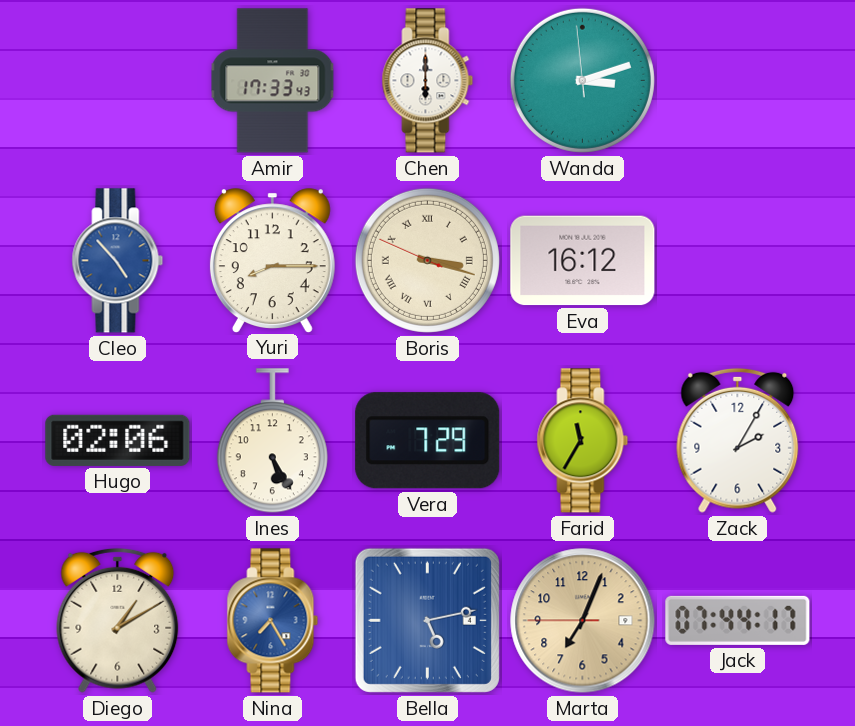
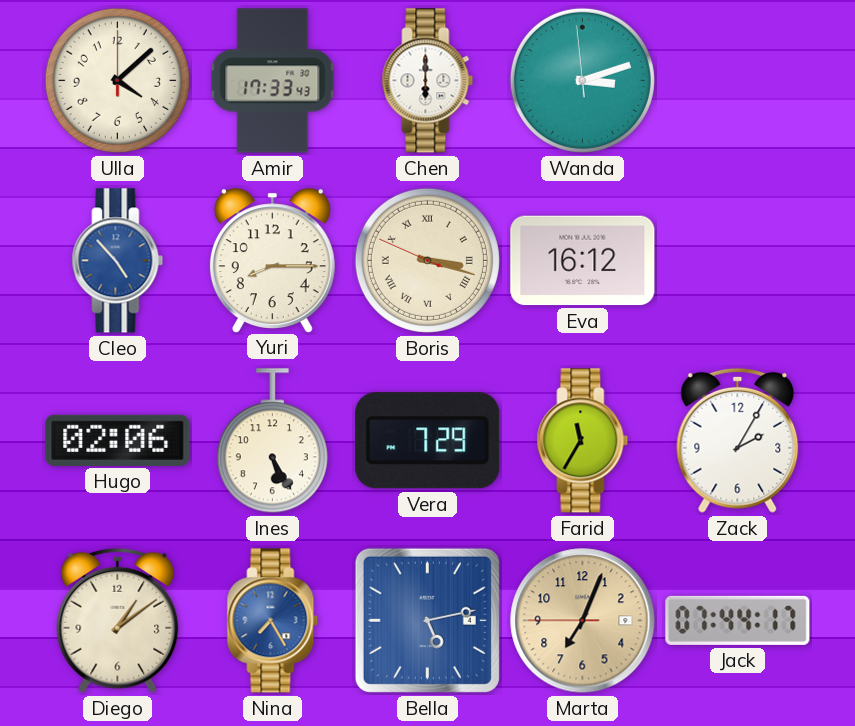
Ulla: none -> 4:08 (117, 80)
Diego: 1:10 -> 1:09 (118, 620)
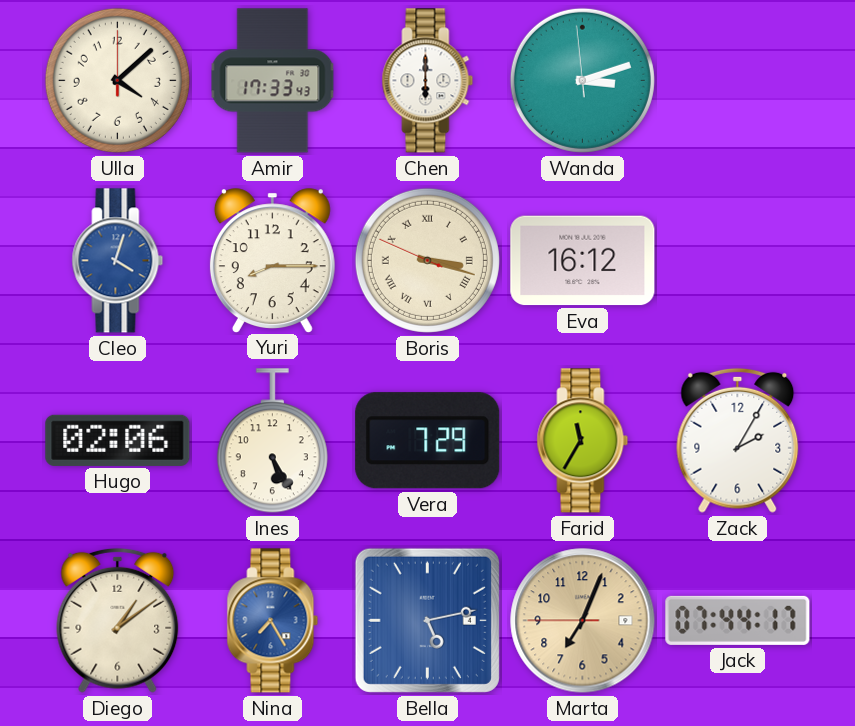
Cleo: 4:53 -> 4:03 (118, 261)
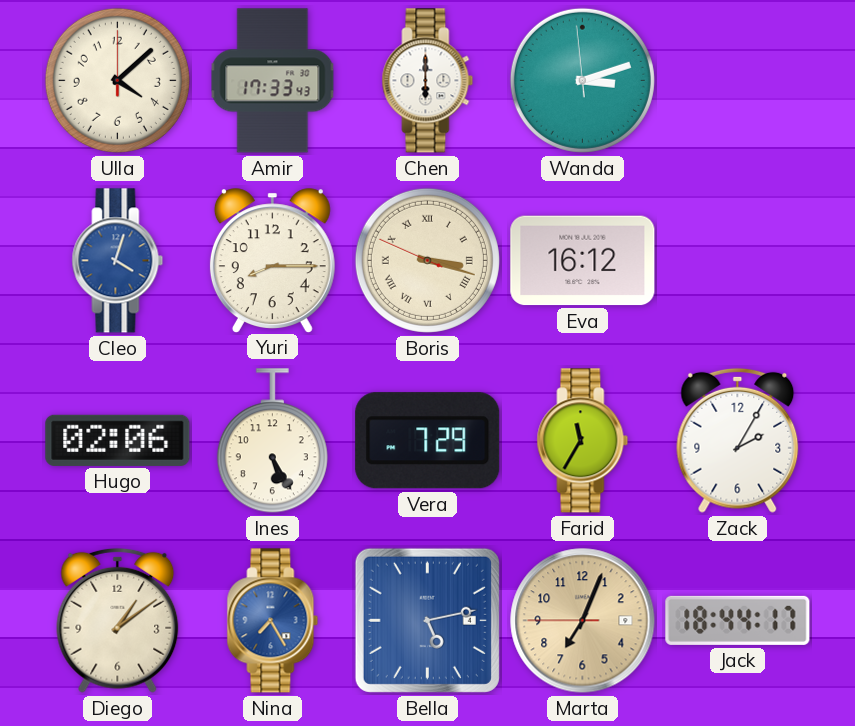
Jack: 07:44 -> 18:44 (738, 620)
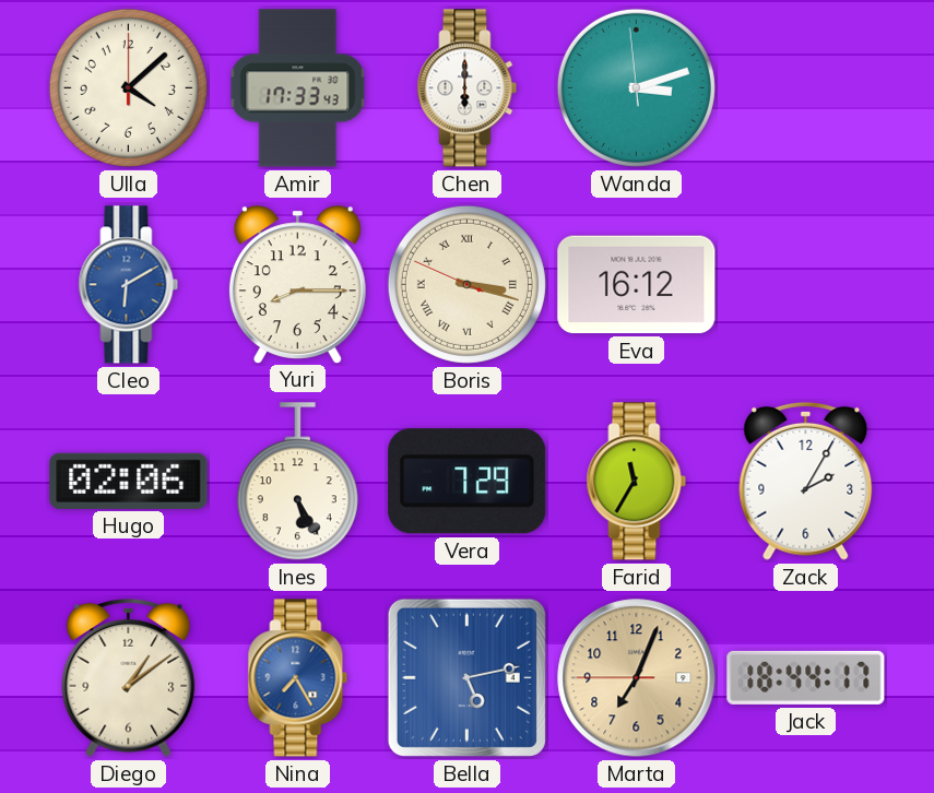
Cleo: 4:03 -> 6:10 (129, 285)
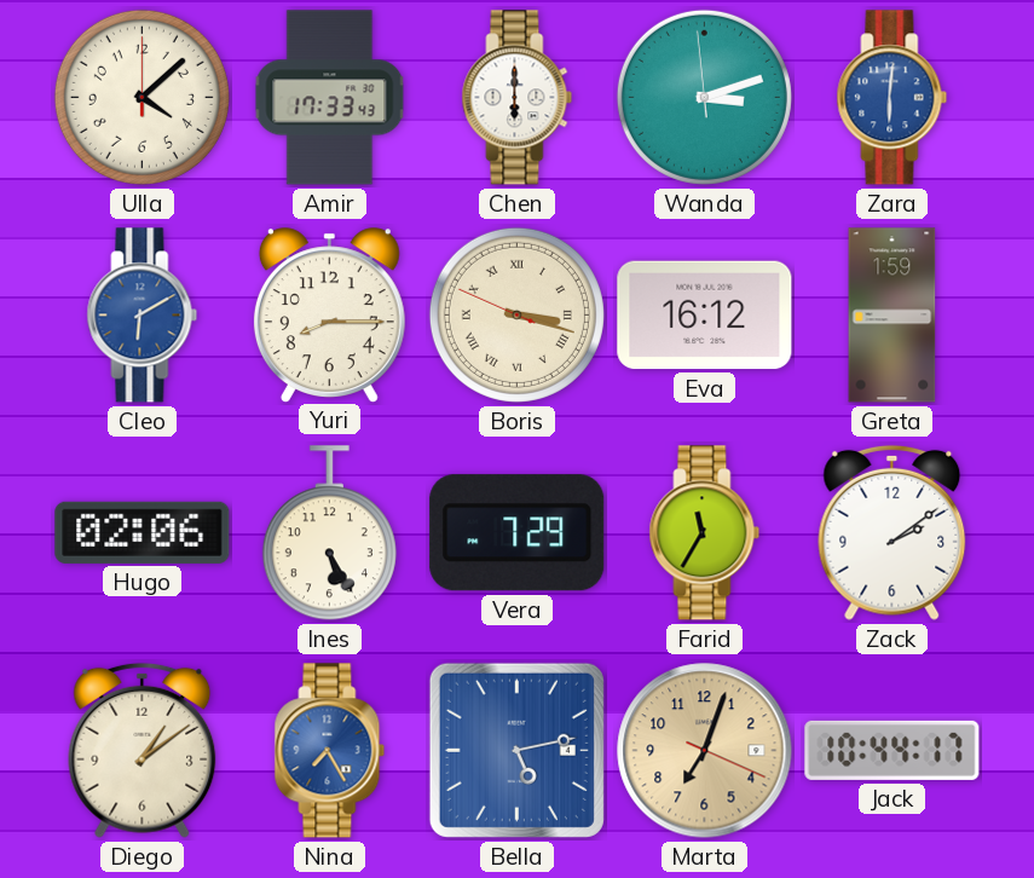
Zara: none -> 6:01 (893, 98)
Greta: none -> 1:59 (893, 316)
Zack: 2:05 -> 2:09 (893, 532)
Marta: 7:03:45 -> 7:03:19 (705, 751)
Jack: 18:44 -> 10:44 (893, 750)
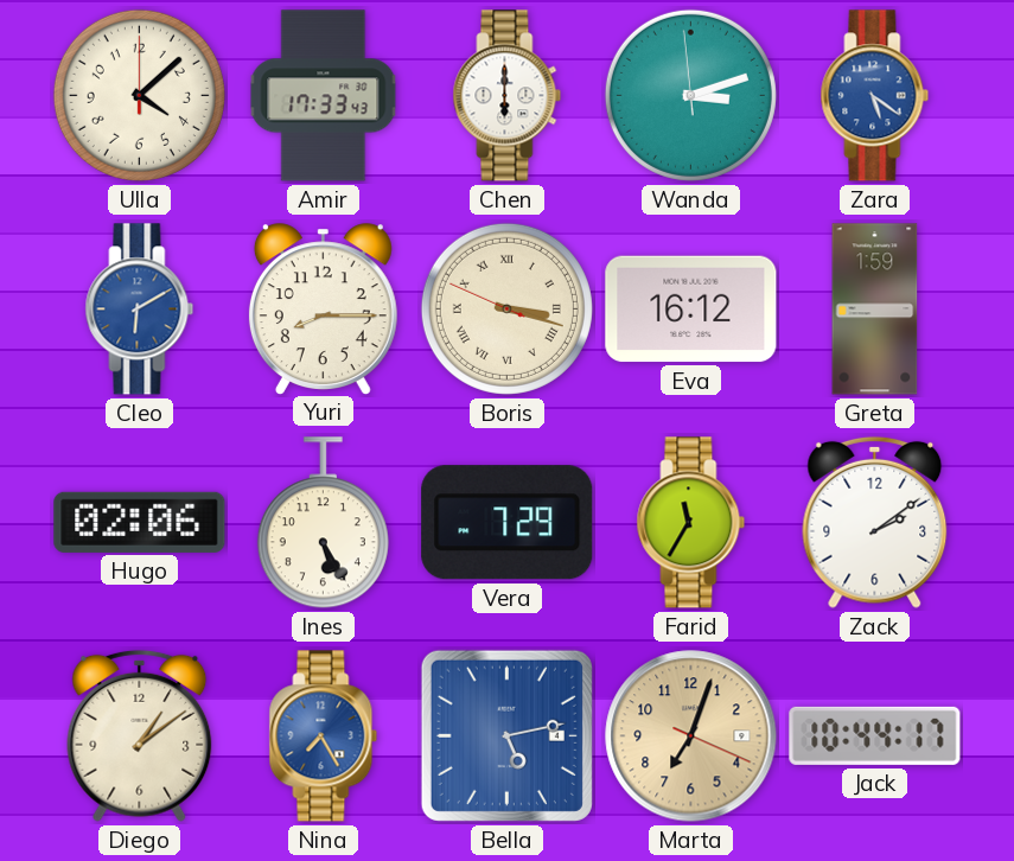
Zara: 6:01 -> 5:21 (875, 96)
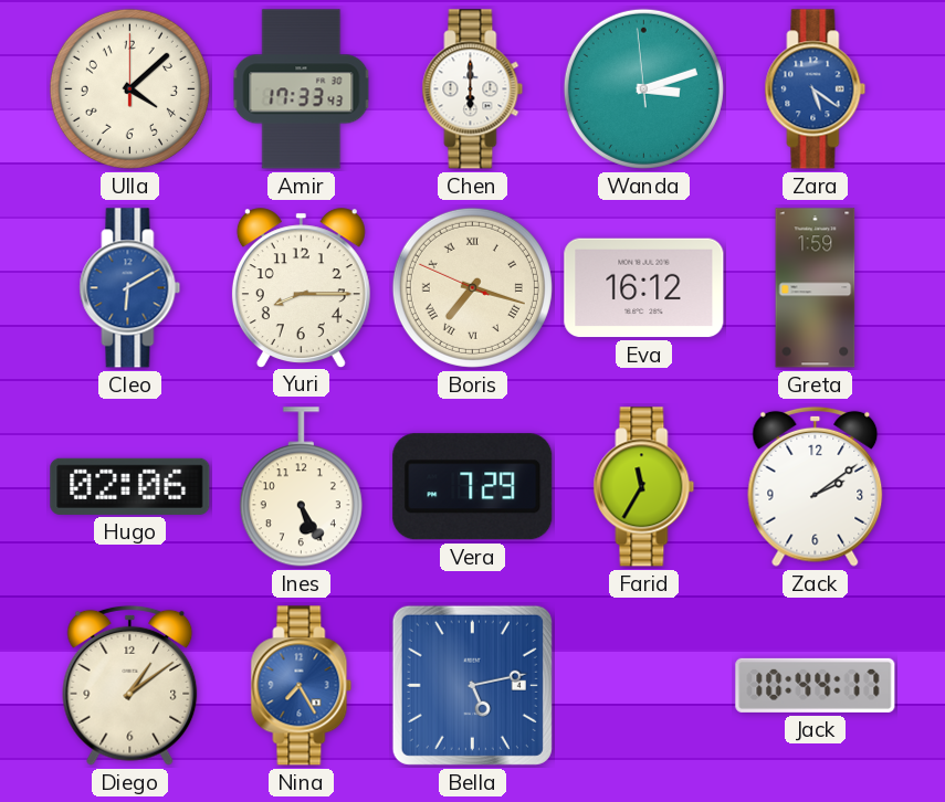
Boris: 3:17 -> 7:17 (472, 287)
Marta: 7:03 -> none (691, 736)
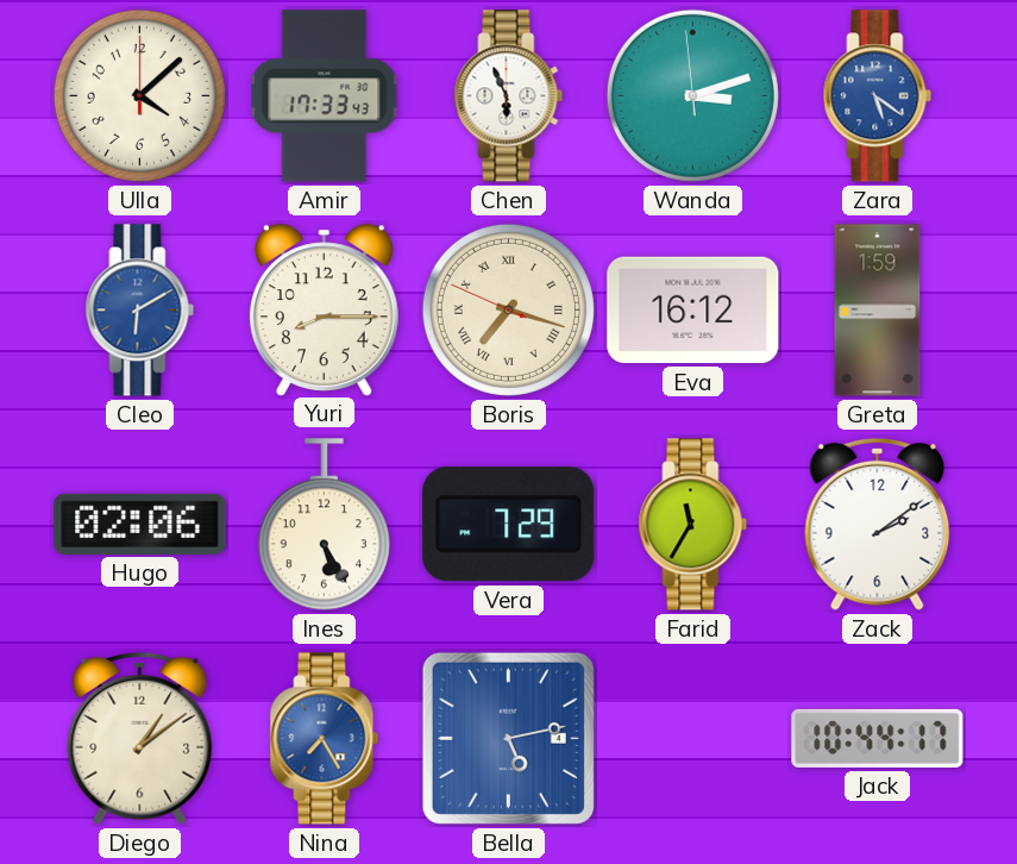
Chen: 6:00 -> 5:56 (509, 96)
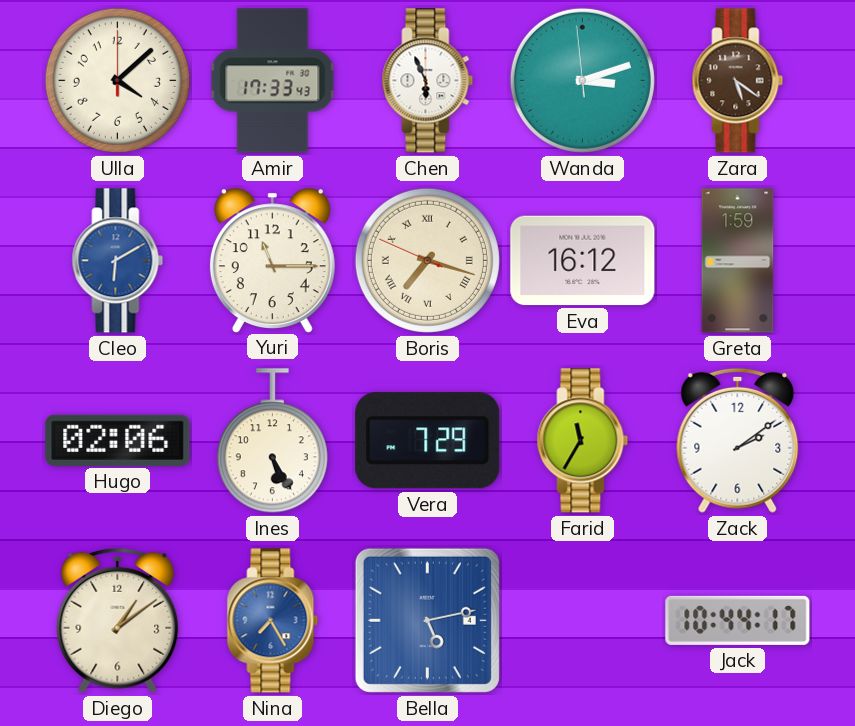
Zara dial: blue -> brown (738, 81)
Yuri: 8:15 -> 11:15 (272, 260)
